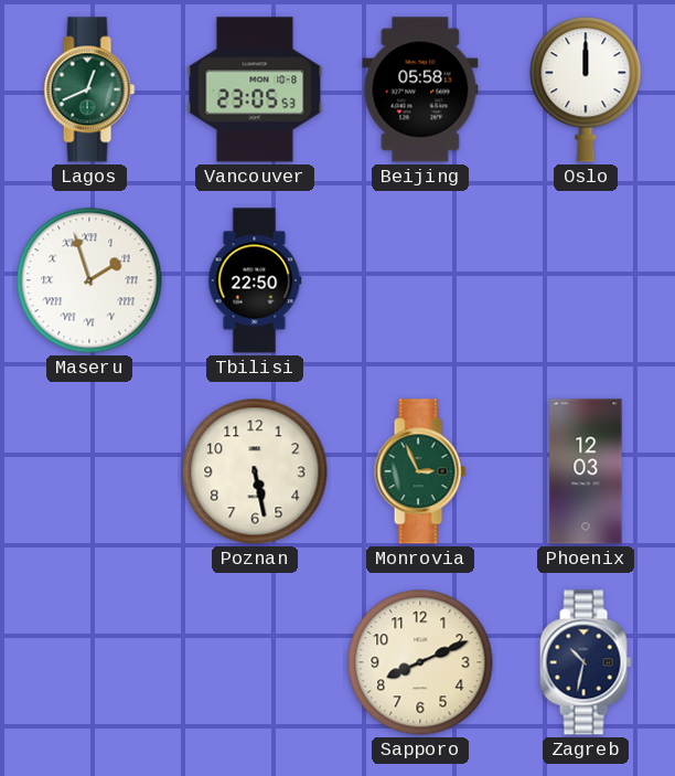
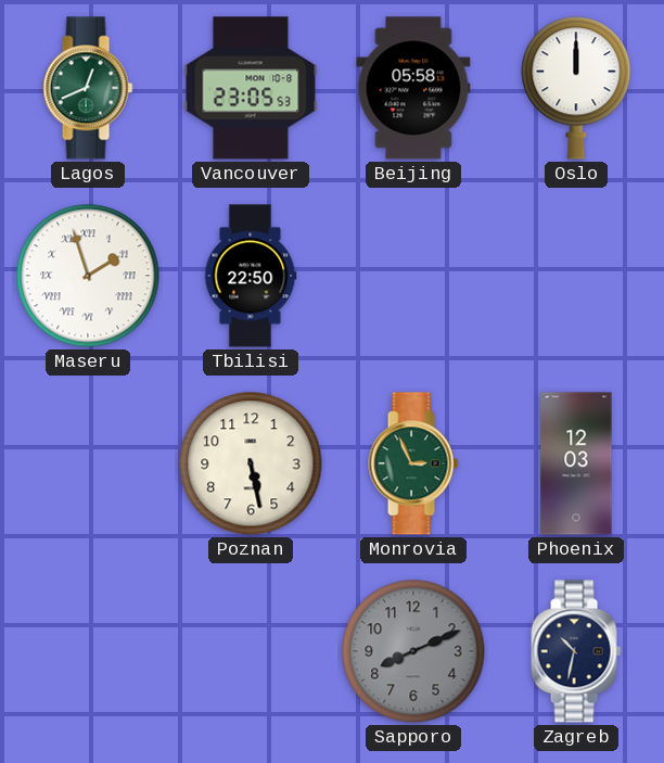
Sapporo dial: cream -> grey (413, 651)
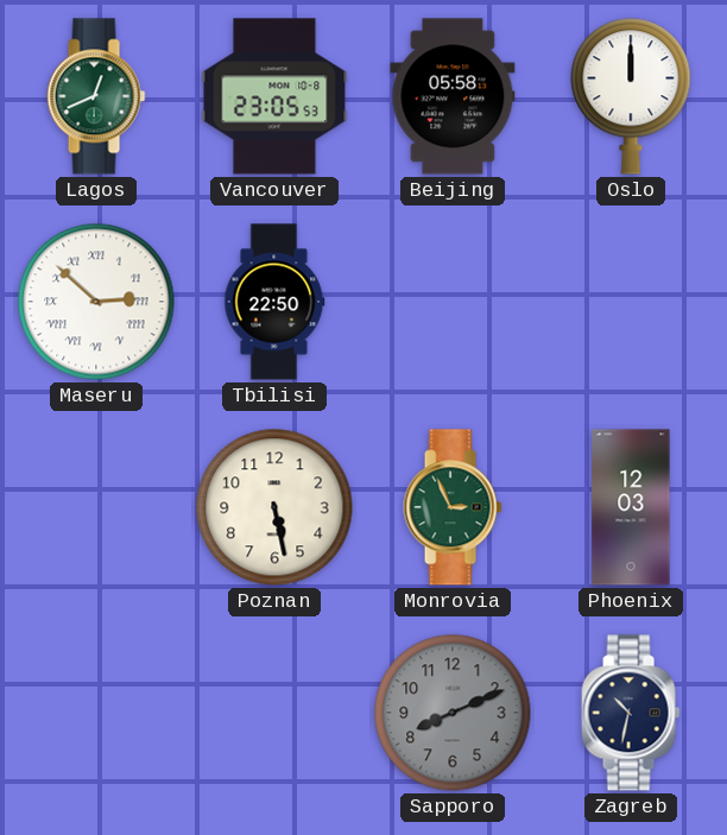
Maseru: 1:57 -> 2:52 (96, 302)
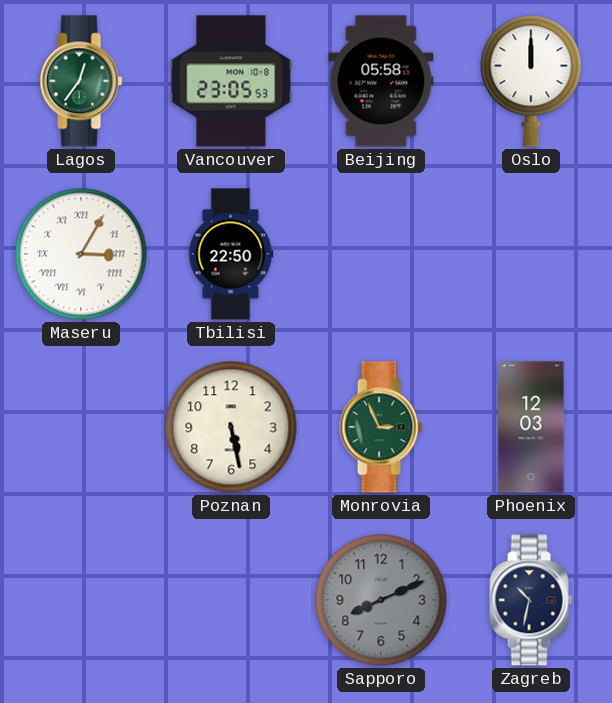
Lagos: 12:41 -> 12:36 (81, 81)
Maseru: 2:52 -> 3:05 (81, 254)
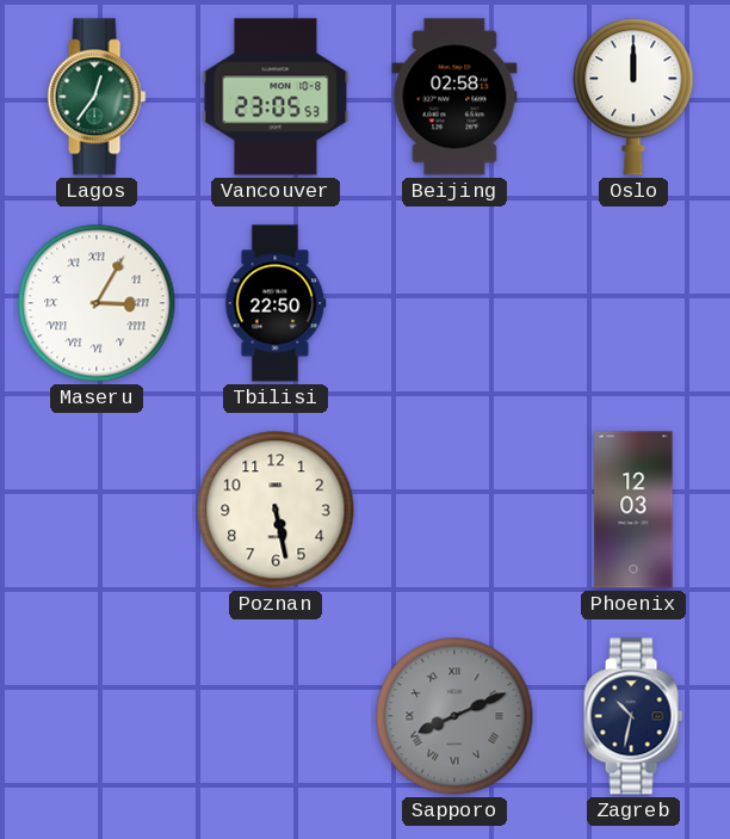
Beijing: 05:58 -> 02:58 (454, 97)
Monrovia: 2:56 -> none (381, 427)
Sapporo numerals: Arabic -> Roman (454, 716)
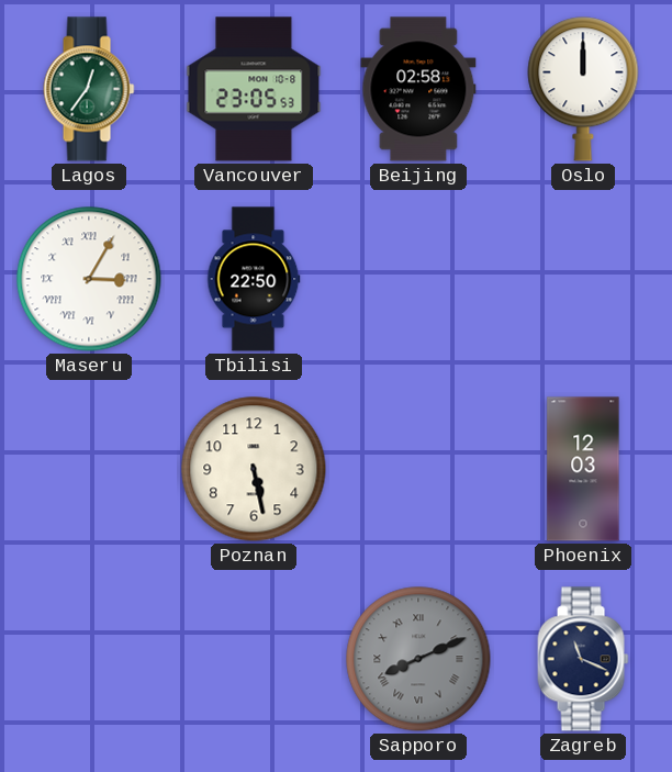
Zagreb: 10:32 -> 11:19 (583, 659)
